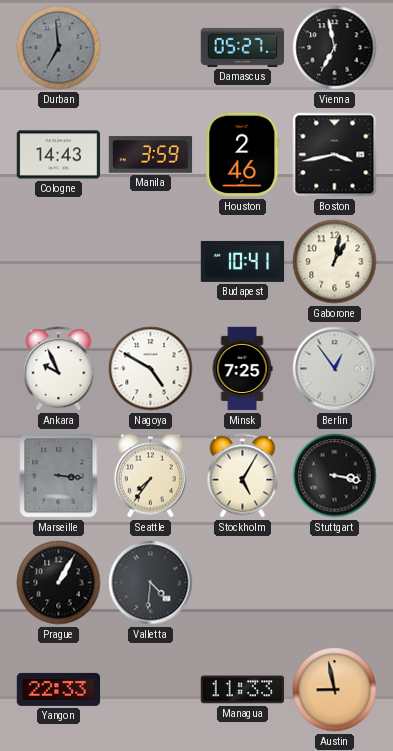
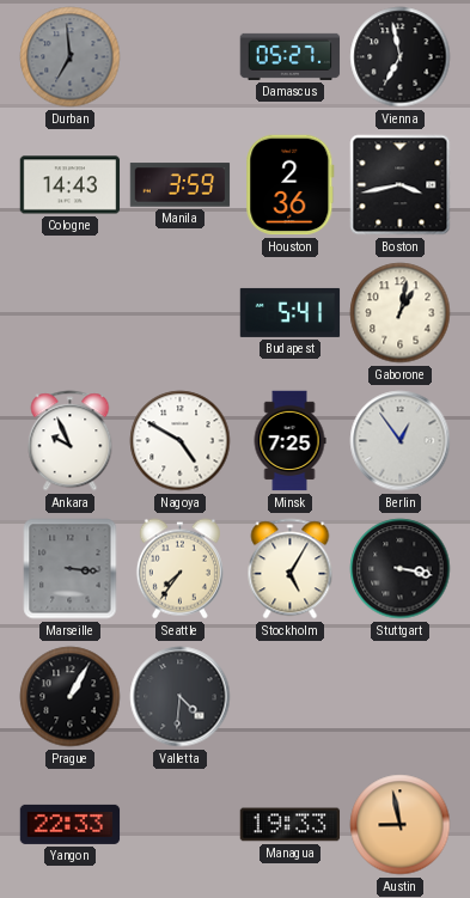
Houston: 2:46 -> 2:36 (291, 185)
Budapest: 10:41 -> 5:41 (291, 312)
Managua: 11:33 -> 19:33 (291, 825)
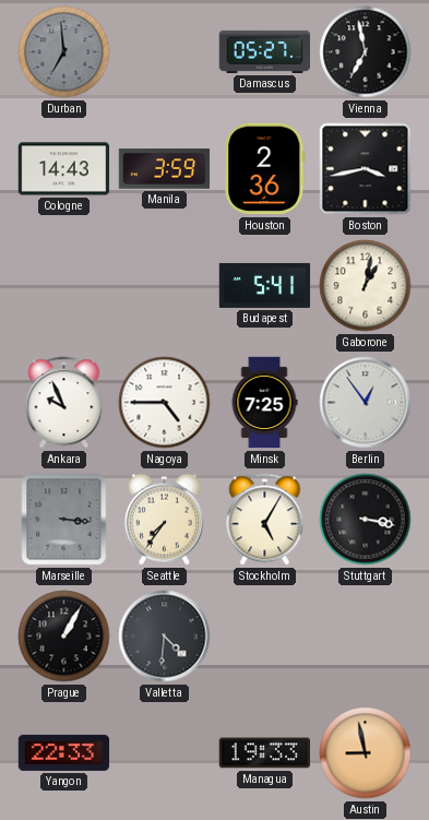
Nagoya: 4:50 -> 4:45 (165, 403)
